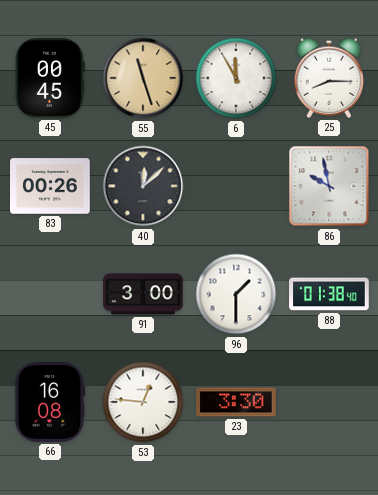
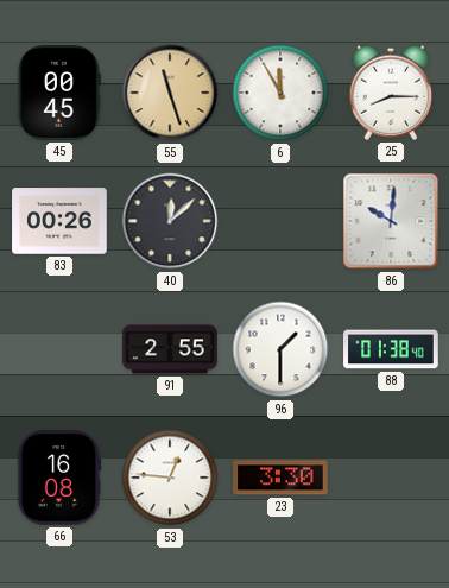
86: 9:58 -> 10:01 (391, 221)
91: 3:00 -> 2:55 (170, 349)
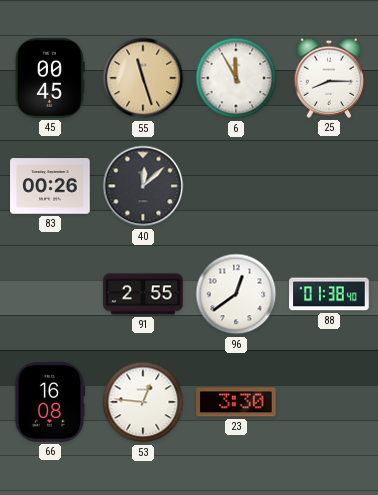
86: 10:01 -> none (391, 221)
96: 1:30 -> 12:39 (236, 294)
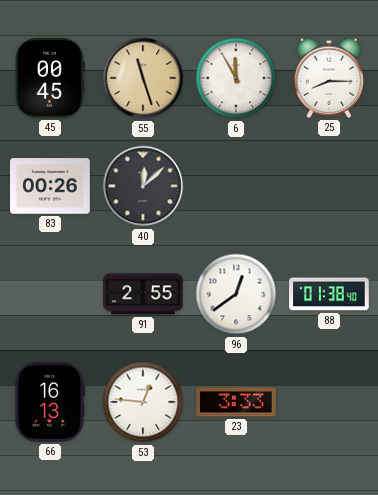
66: 16:08 -> 16:13 (50, 402)
23: 3:30 -> 3:33 (236, 402)
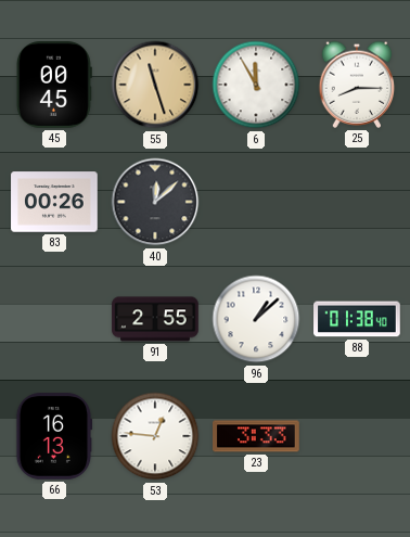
96: 12:39 -> 1:08 (256, 319)
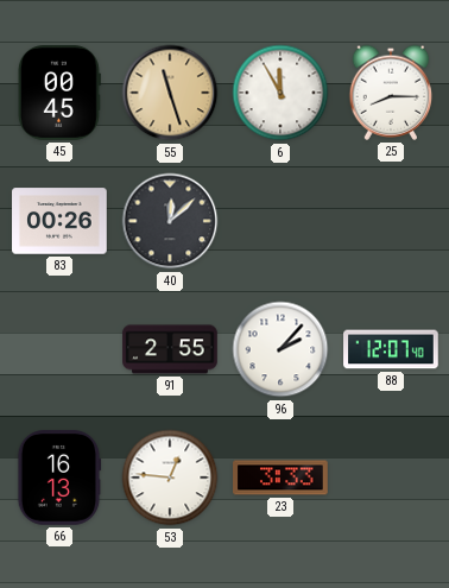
96: 1:08 -> 2:07 (280, 349)
88: 01:38 -> 12:07 (391, 349)
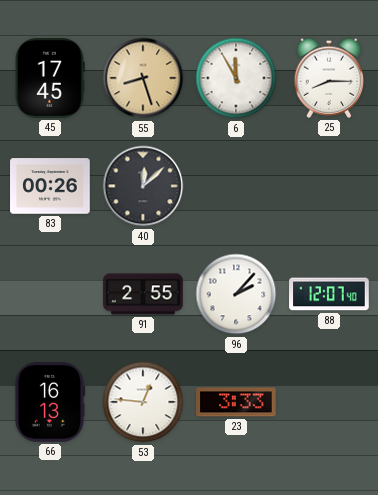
45: 00:45 -> 17:45 (50, 78)
55: 11:27 -> 8:27 (143, 78)
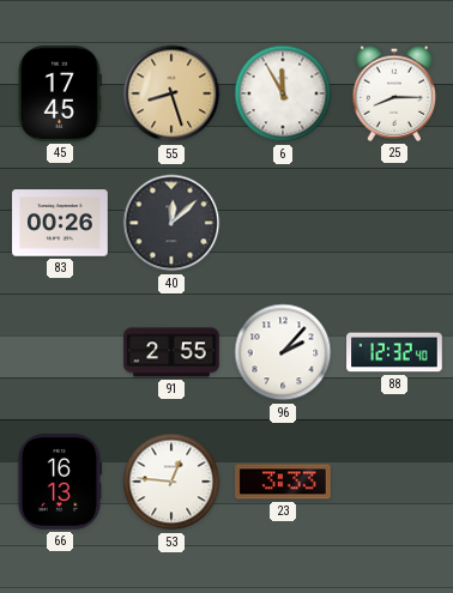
88: 12:07 -> 12:32 (394, 352)
